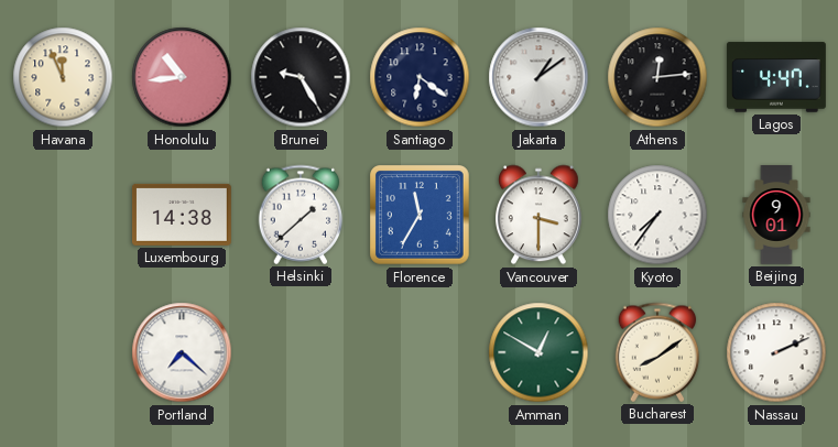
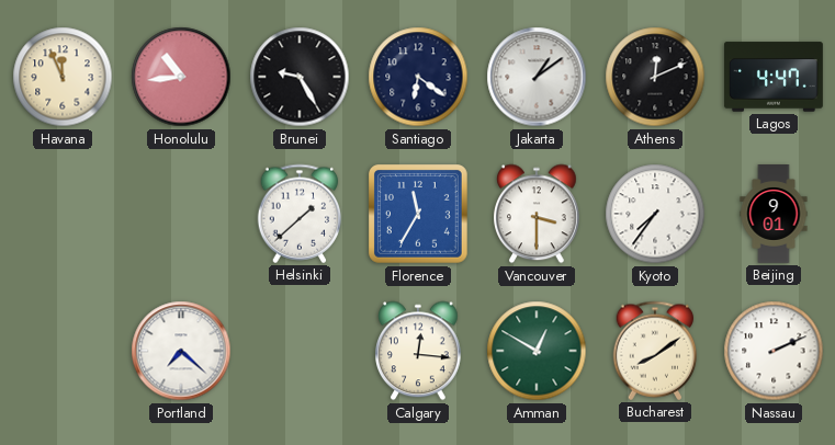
Athens: 12:14 -> 12:11 (655, 77)
Luxembourg: 14:38 -> none (182, 215)
Calgary: none -> 12:16 (419, 351)
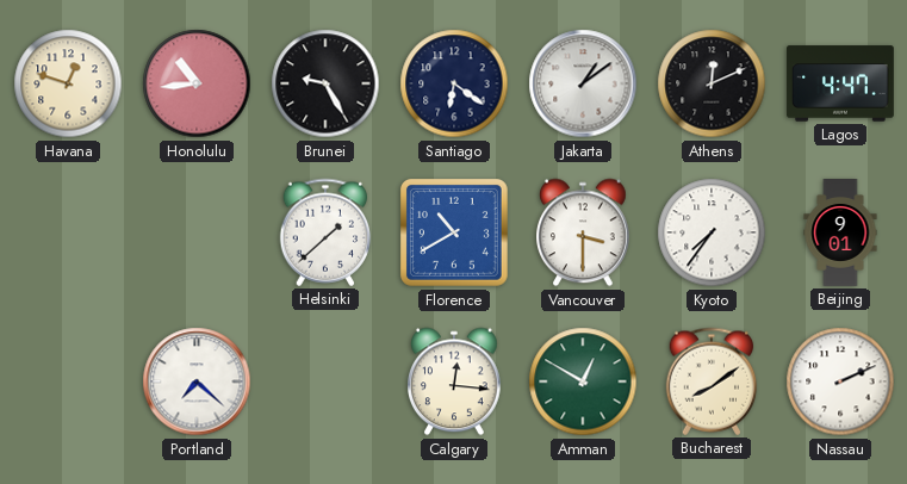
Havana: 11:56 -> 12:48 (68, 83)
Florence: 11:35 -> 10:40 (455, 234)
